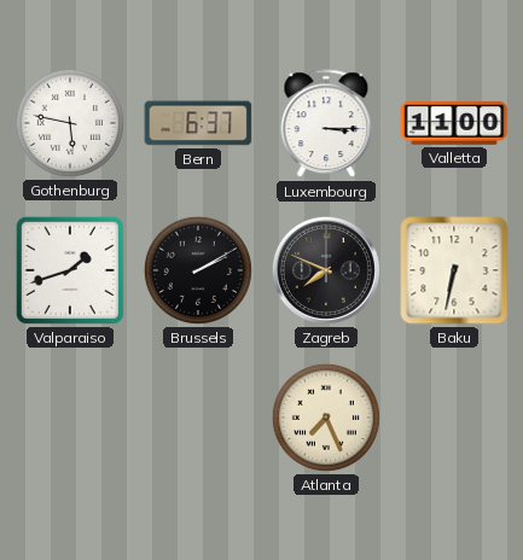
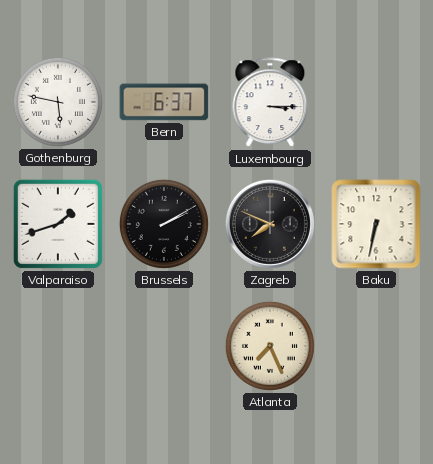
Valletta: 11:00 -> none (454, 123)
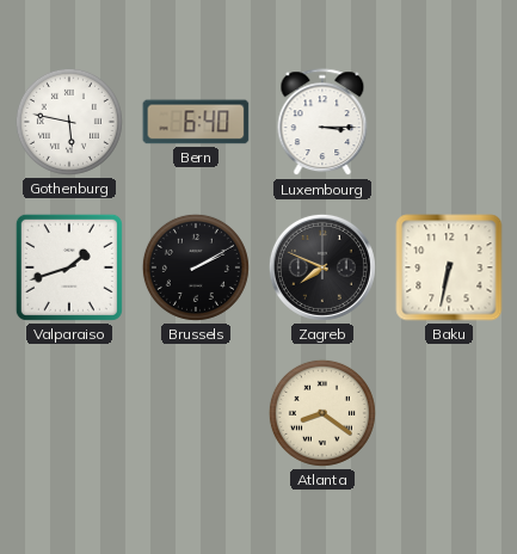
Bern: 6:37 -> 6:40 (196, 122)
Atlanta: 7:26 -> 8:21 (322, 413)
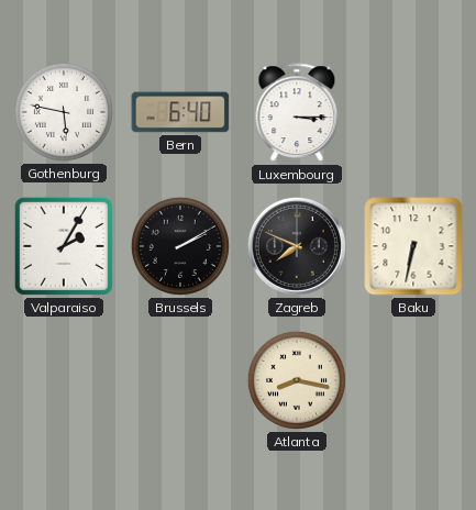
Valparaiso: 1:42 -> 2:05 (64, 246)
Atlanta: 8:21 -> 8:17 (297, 380)
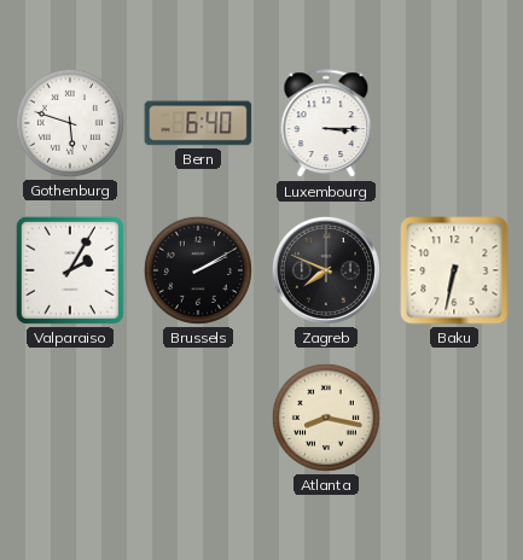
Gothenburg: 5:47 -> 5:48 (70, 123)
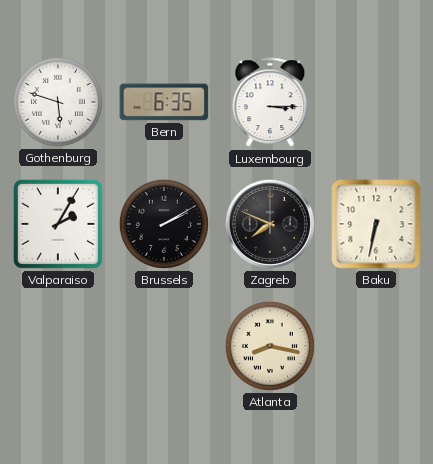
Bern: 6:40 -> 6:35 (164, 102)
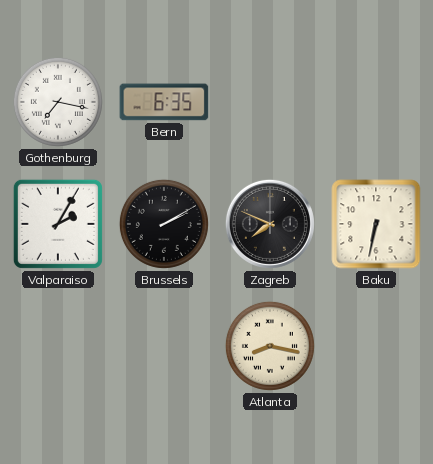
Gothenburg: 5:48 -> 7:17 (58, 102)
Luxembourg: 3:15 -> none (270, 103)
